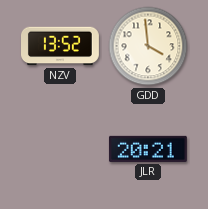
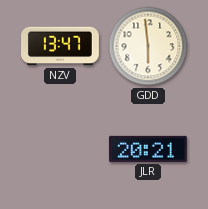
NZV: 13:52 -> 13:47 (61, 46)
GDD: 3:59 -> 5:59 (148, 46)
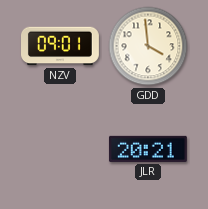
NZV: 13:47 -> 09:01 (61, 46)
GDD: 5:59 -> 3:59 (148, 46)
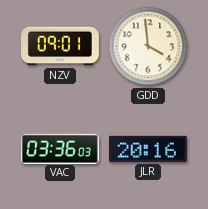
VAC: none -> 03:36 (60, 148)
JLR: 20:21 -> 20:16 (148, 149)
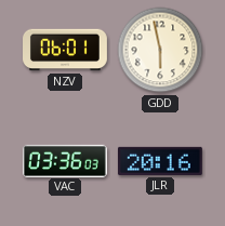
NZV: 09:01 -> 06:01 (66, 50)
GDD: 3:59 -> 5:58 (160, 50)
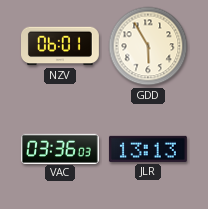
GDD: 5:58 -> 5:55 (148, 46)
JLR: 20:16 -> 13:13 (148, 149)
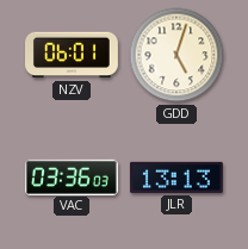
GDD: 5:55 -> 5:03 (176, 55)
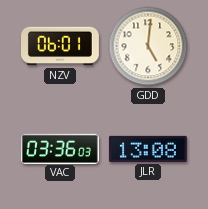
GDD: 5:03 -> 5:01 (148, 46)
JLR: 13:13 -> 13:08 (148, 149)
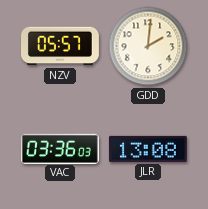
NZV: 06:01 -> 05:57 (61, 46)
GDD: 5:01 -> 2:01 (148, 46)
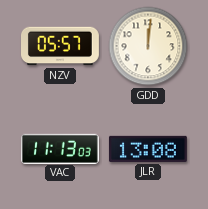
GDD: 2:01 -> 12:01 (148, 46)
VAC: 03:36 -> 11:13 (60, 148)
